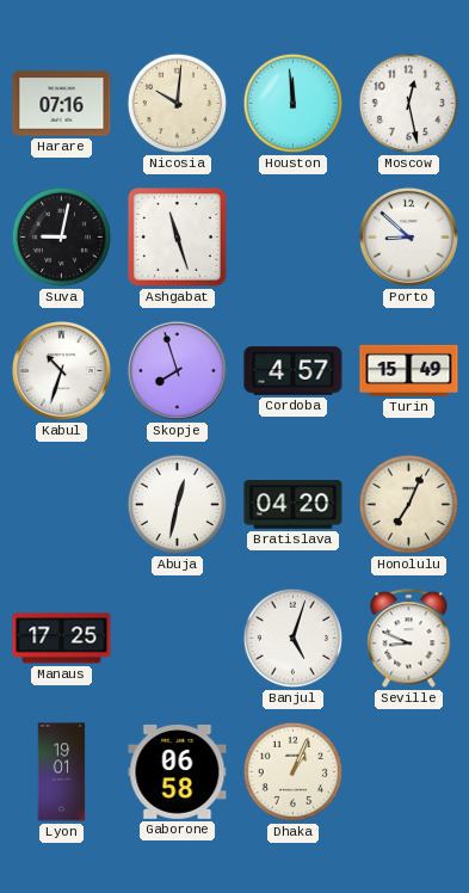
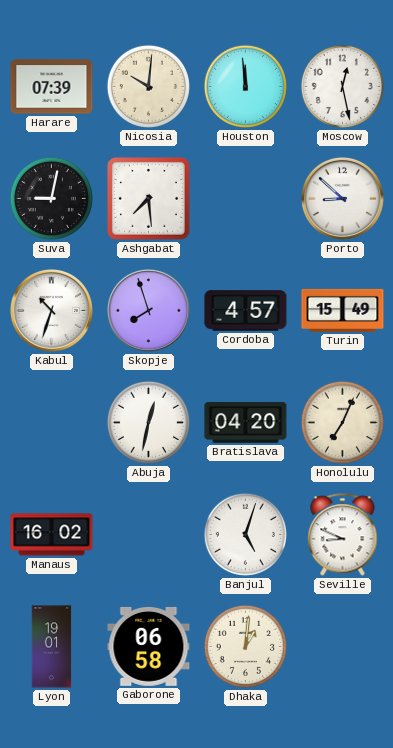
Harare: 07:16 -> 07:39 (52, 87)
Ashgabat: 11:27 -> 7:29 (148, 198)
Manaus: 17:25 -> 16:02 (52, 535)
Dhaka: 1:04 -> 1:01 (245, 646)
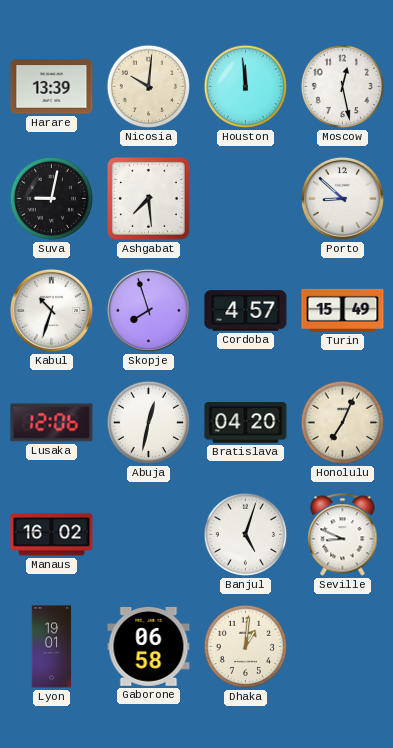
Harare: 07:39 -> 13:39 (52, 87)
Lusaka: none -> 12:06 (52, 423)
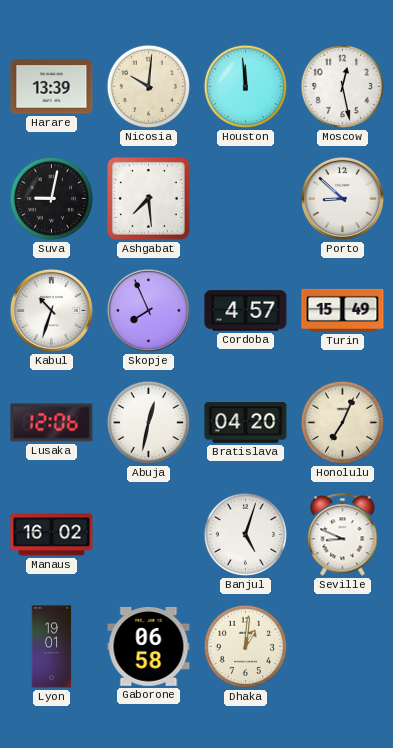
Skopje: 7:57 -> 7:56 (148, 310)
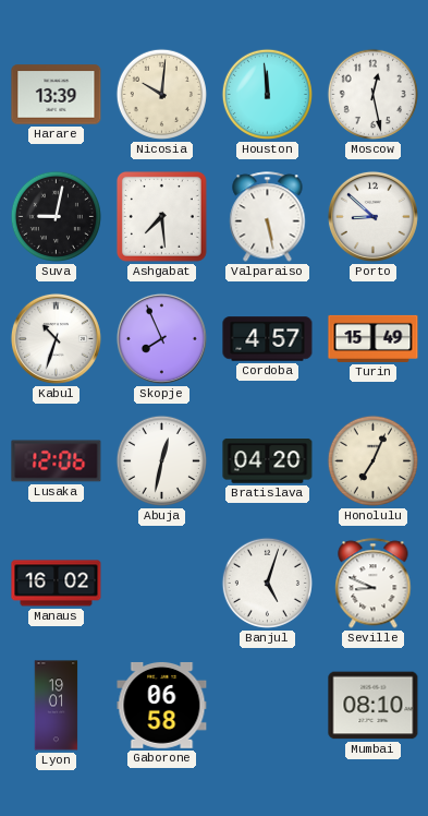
Valparaiso: none -> 5:28 (268, 217)
Dhaka: 1:01 -> none (245, 646)
Mumbai: none -> 08:10 (374, 706)
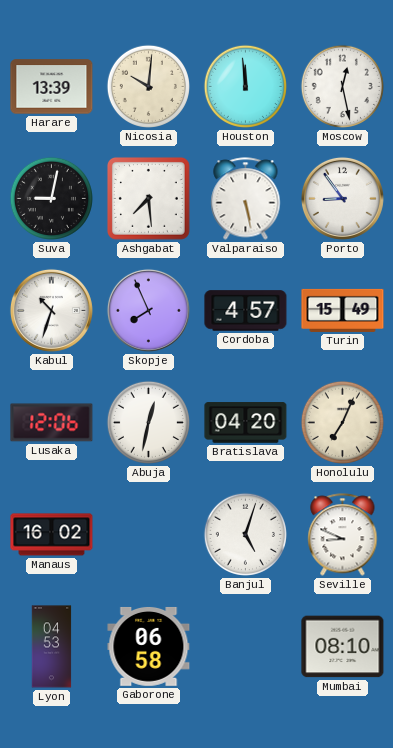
Porto: 8:52 -> 8:54 (342, 198)
Lyon: 19:01 -> 04:53 (52, 647)
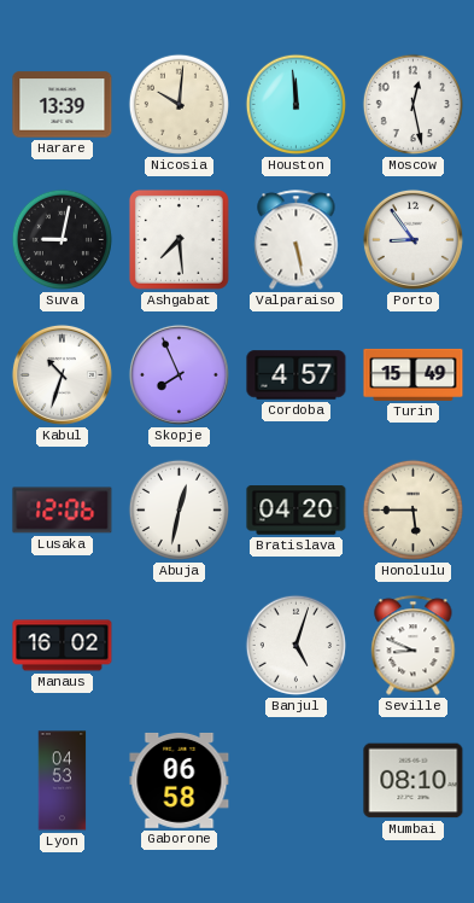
Honolulu: 7:04 -> 5:45 (412, 509)
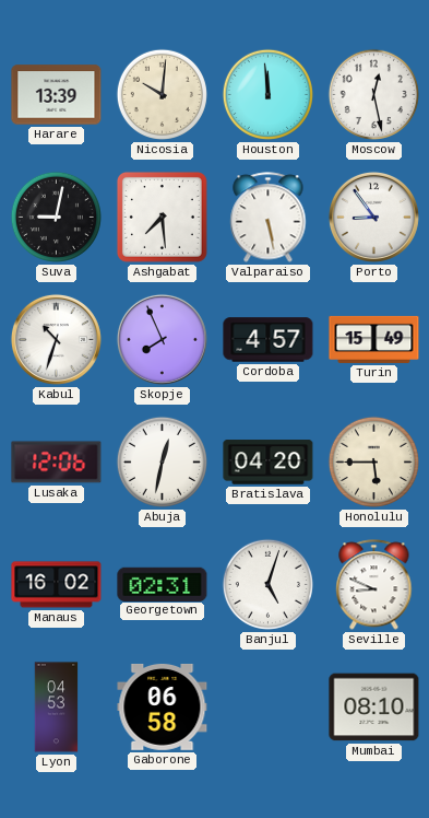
Georgetown: none -> 02:31 (163, 584)
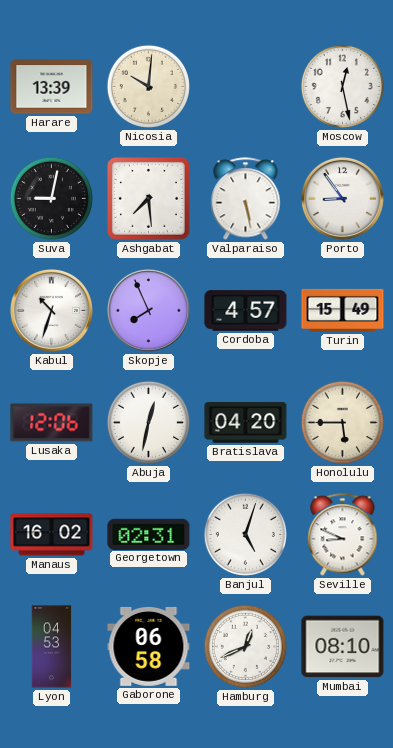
Houston: 11:59 -> none (267, 94)
Hamburg: none -> 12:41 (245, 646)
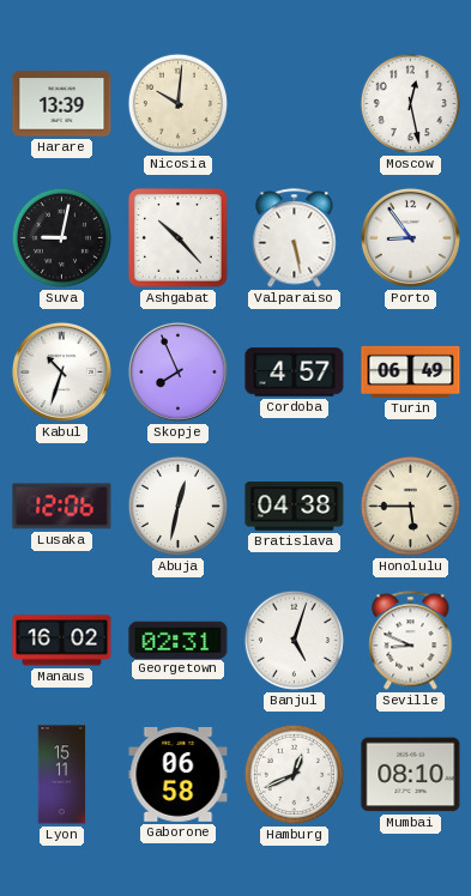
Ashgabat: 7:29 -> 10:23 (177, 237)
Turin: 15:49 -> 06:49 (411, 371)
Bratislava: 04:20 -> 04:38 (295, 507)
Lyon: 04:53 -> 15:11 (62, 775)
